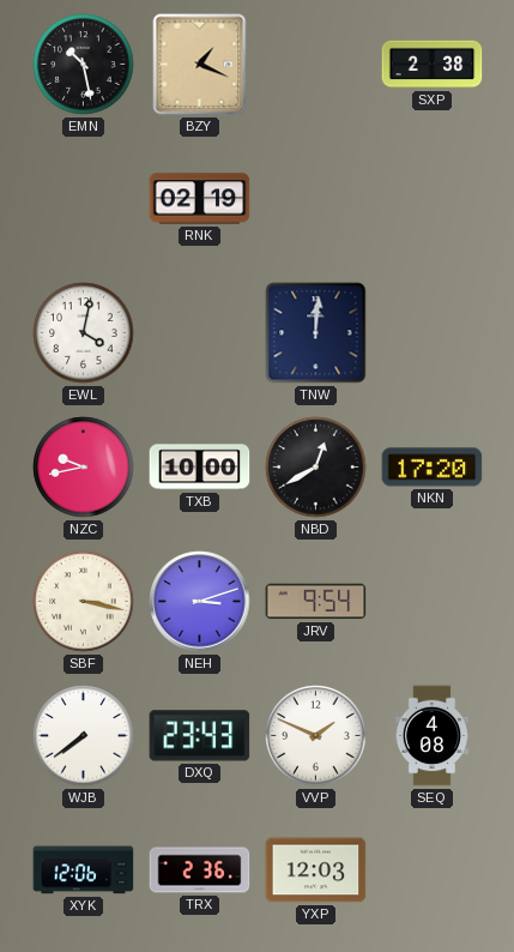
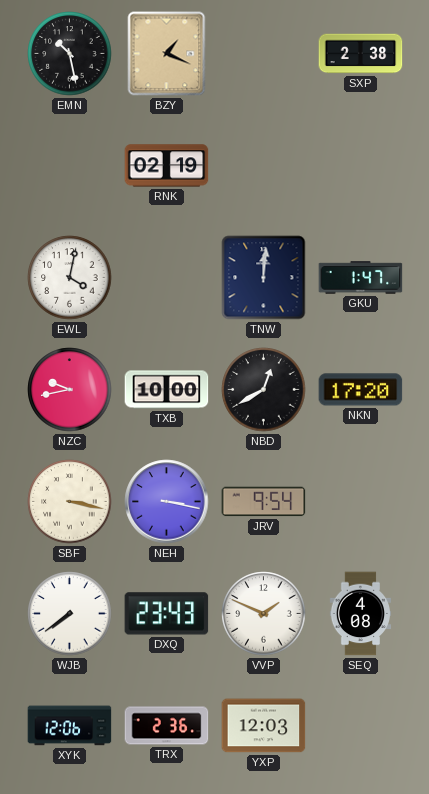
GKU: none -> 1:47 (361, 278)
NEH: 3:12 -> 3:17 (167, 502)
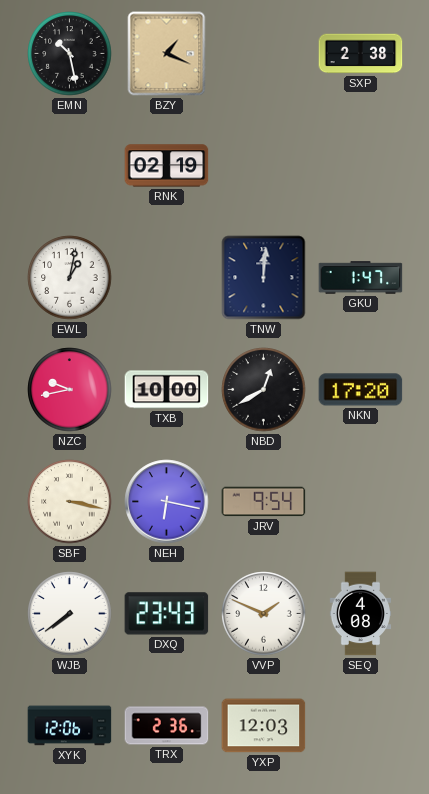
EWL: 4:02 -> 1:02 (70, 278)
NEH: 3:17 -> 6:17 (167, 502)
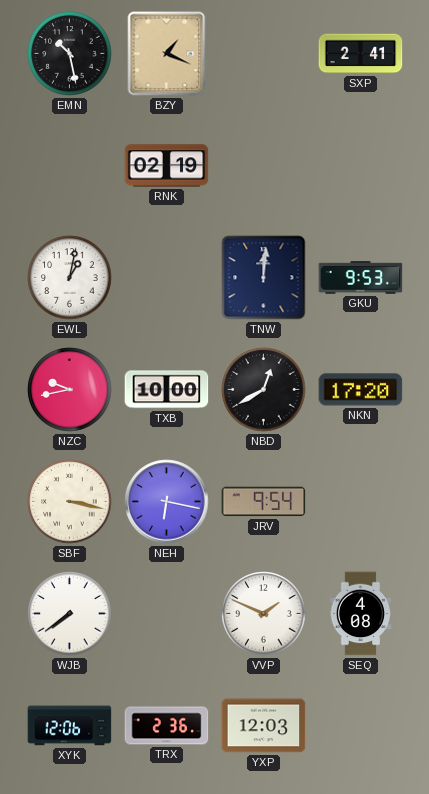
SXP: 2:38 -> 2:41 (361, 54)
GKU: 1:47 -> 9:53 (361, 278)
DXQ: 23:43 -> none (167, 614)
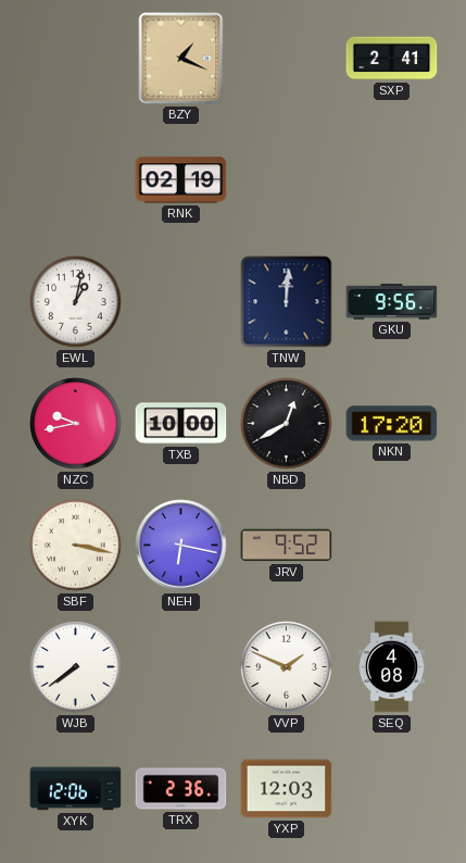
EMN: 10:28 -> none (70, 54)
GKU: 9:53 -> 9:56 (392, 302)
JRV: 9:54 -> 9:52 (287, 546)
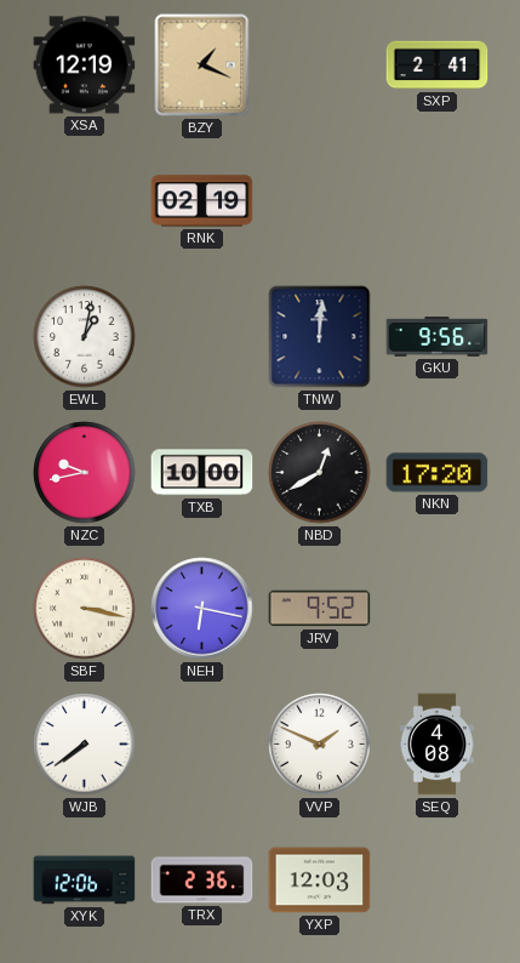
XSA: none -> 12:19 (85, 65)
